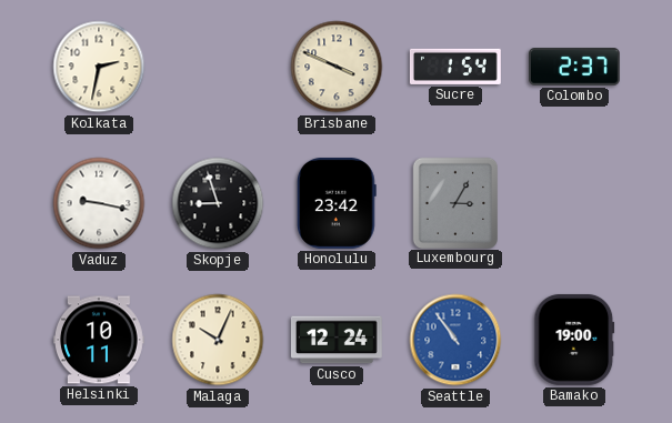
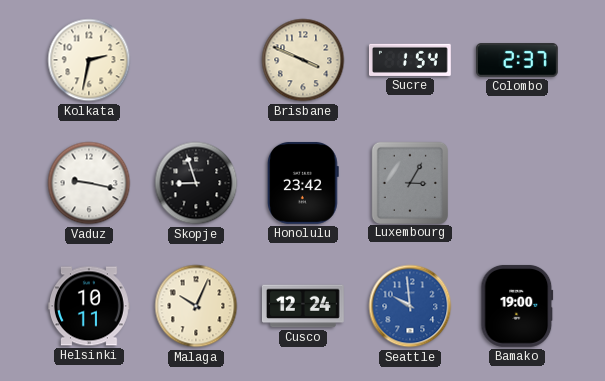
Seattle: 10:54 -> 9:59 (410, 306)
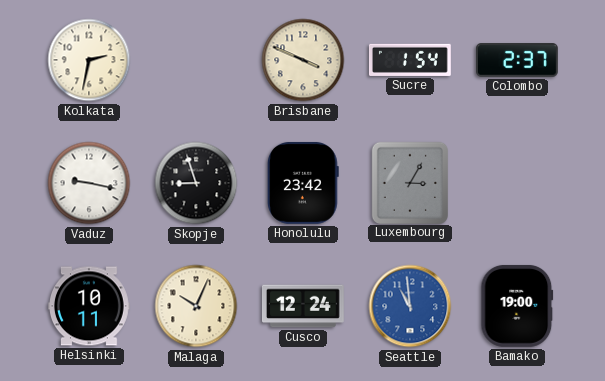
Seattle: 9:59 -> 10:59 (410, 306)
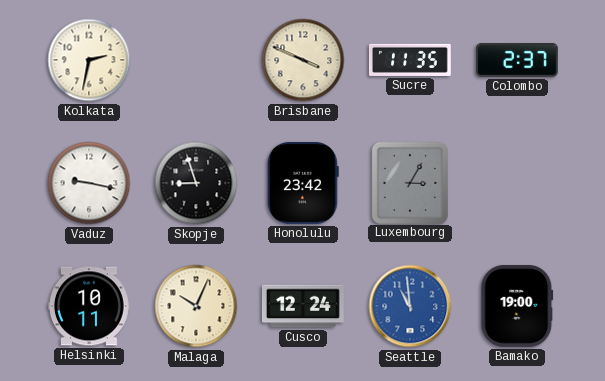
Sucre: 1:54 -> 11:35 (410, 60)
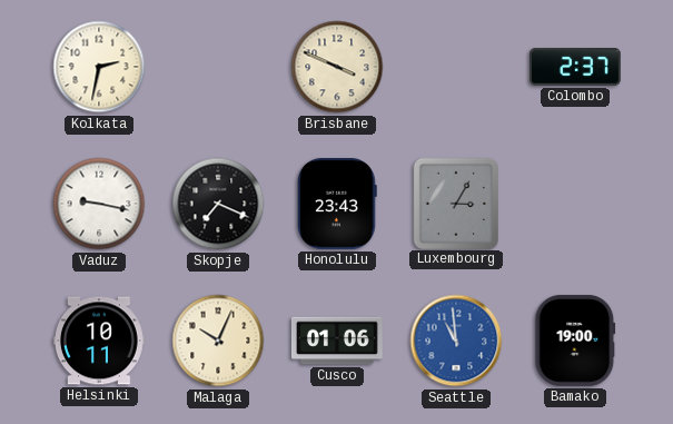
Sucre: 11:35 -> none (410, 60)
Skopje: 8:57 -> 7:19 (218, 204)
Honolulu: 23:42 -> 23:43 (337, 204)
Cusco: 12:24 -> 01:06 (337, 341)
